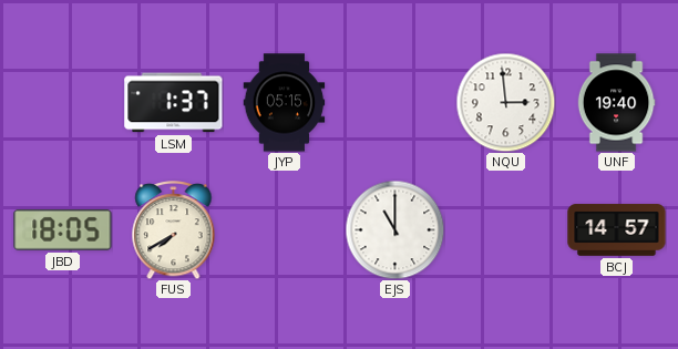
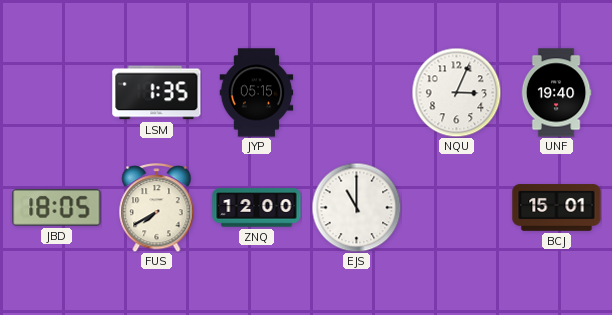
LSM: 1:37 -> 1:35 (157, 93)
NQU: 2:59 -> 3:04 (456, 92)
ZNQ: none -> 12:00 (257, 208)
BCJ: 14:57 -> 15:01 (557, 208)
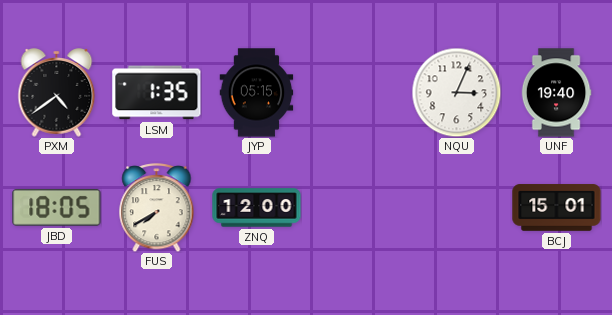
PXM: none -> 4:39 (57, 93)
EJS: 11:00 -> none (356, 207)
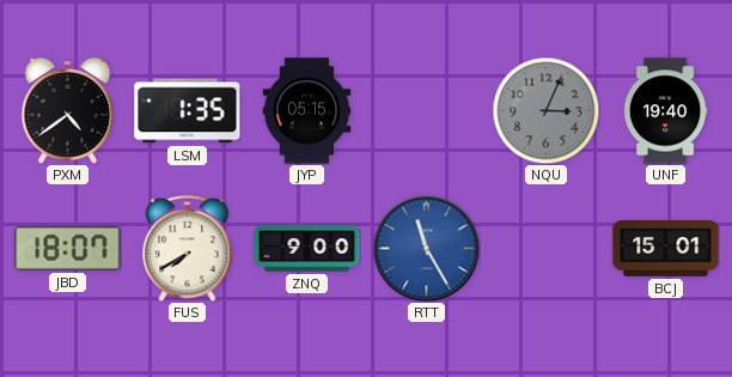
NQU dial: white -> grey (545, 110)
JBD: 18:05 -> 18:07 (68, 249)
ZNQ: 12:00 -> 9:00 (307, 249)
RTT: none -> 11:25 (426, 248)
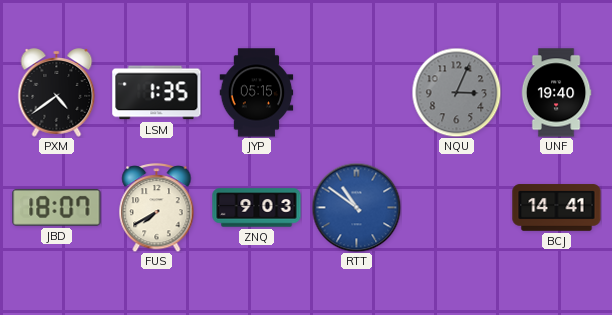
ZNQ: 9:00 -> 9:03 (257, 208)
RTT: 11:25 -> 10:51 (356, 207)
BCJ: 15:01 -> 14:41 (557, 208)
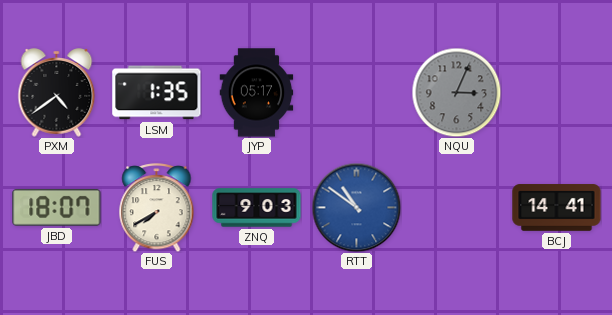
JYP: 05:15 -> 05:17 (257, 93)
UNF: 19:40 -> none (556, 93)
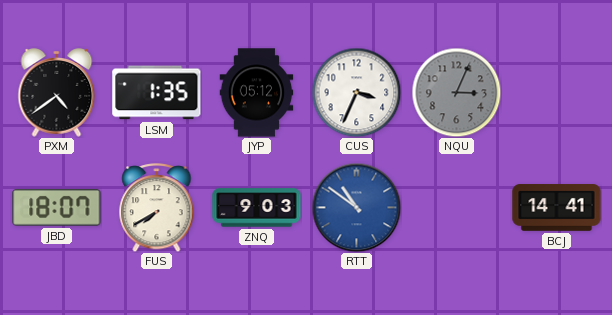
JYP: 05:17 -> 05:12 (257, 93)
CUS: none -> 3:34 (356, 92)
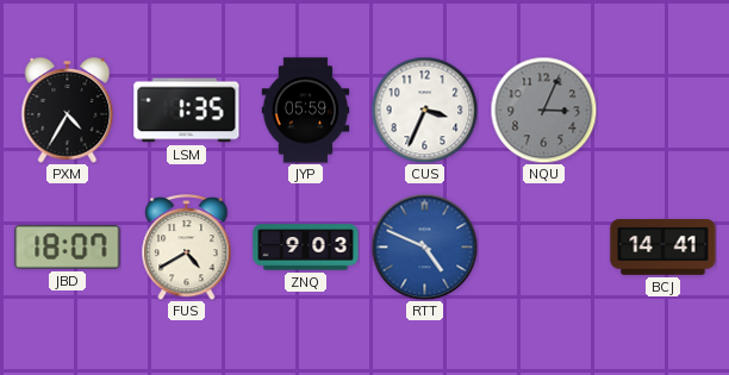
PXM: 4:39 -> 4:35 (68, 111)
JYP: 05:12 -> 05:59 (306, 111)
FUS: 7:40 -> 4:40 (187, 248)
RTT: 10:51 -> 4:49 (424, 246)
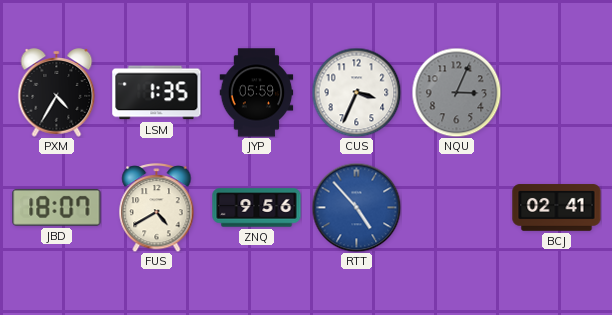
ZNQ: 9:03 -> 9:56 (257, 208)
RTT: 4:49 -> 4:53 (356, 207)
BCJ: 14:41 -> 02:41 (557, 208)
